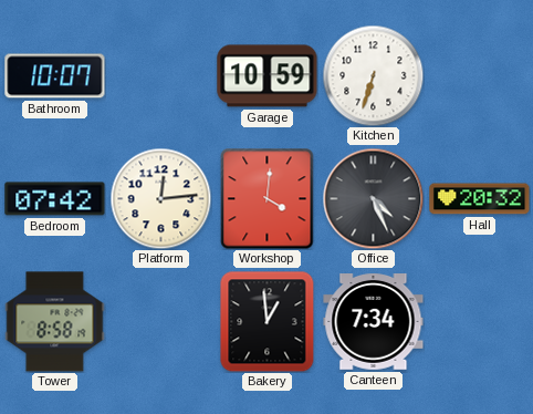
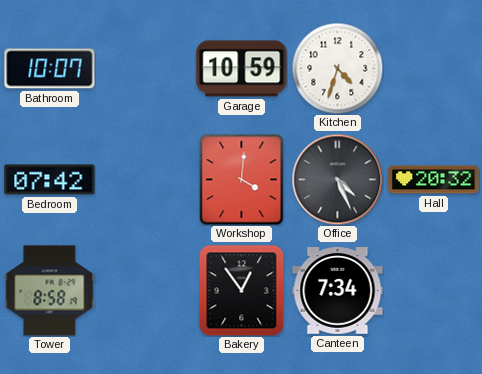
Kitchen: 6:33 -> 4:33 (337, 68)
Platform: 12:14 -> none (160, 198)
Bakery: 12:59 -> 12:54 (242, 290)
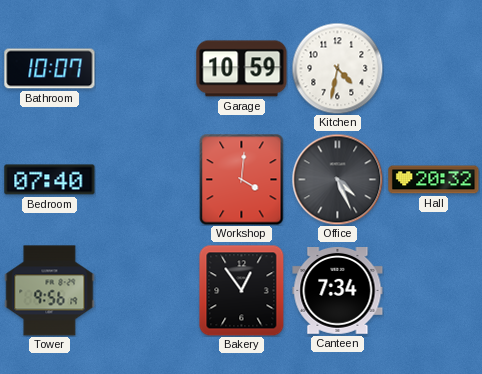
Kitchen: 4:33 -> 4:32 (337, 68)
Bedroom: 07:42 -> 07:40 (50, 180)
Tower: 8:58 -> 9:56 (50, 291)
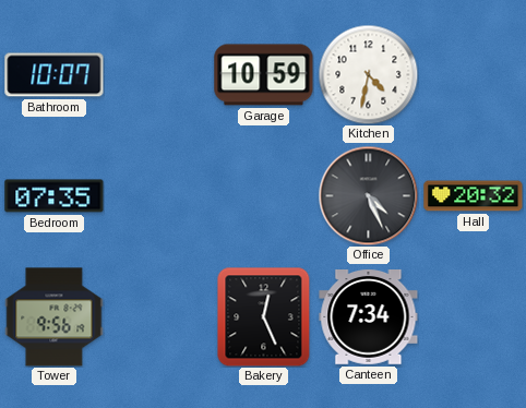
Bedroom: 07:40 -> 07:35 (55, 196)
Workshop: 4:01 -> none (242, 180)
Bakery: 12:54 -> 12:26 (264, 316)
